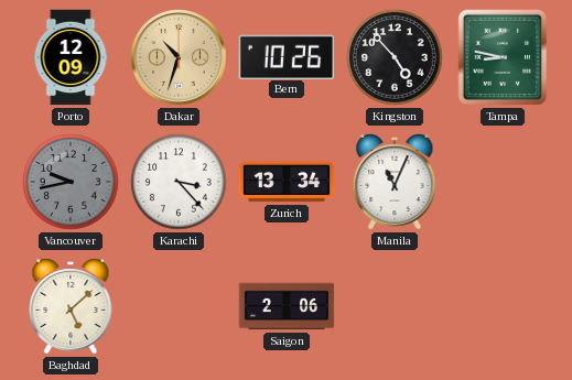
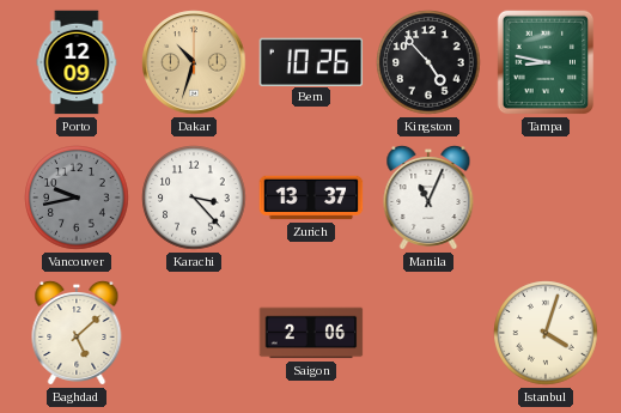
Zurich: 13:34 -> 13:37 (311, 198)
Istanbul: none -> 4:03 (546, 333)
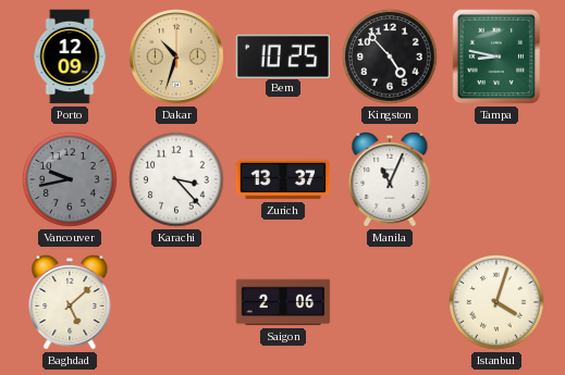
Bern: 10:26 -> 10:25 (283, 55)
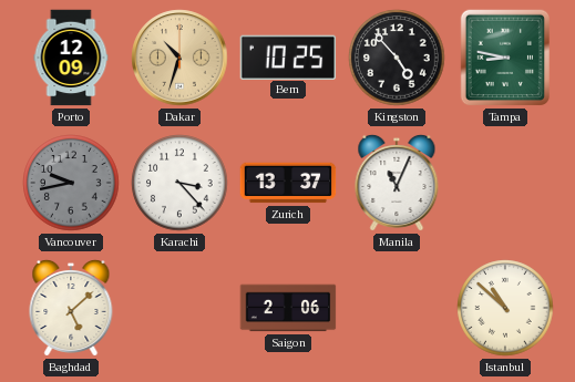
Istanbul: 4:03 -> 10:52 (505, 308)
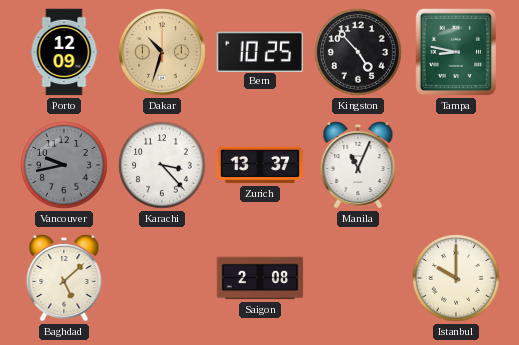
Saigon: 2:06 -> 2:08 (260, 278)
Istanbul: 10:52 -> 10:00 (456, 278)
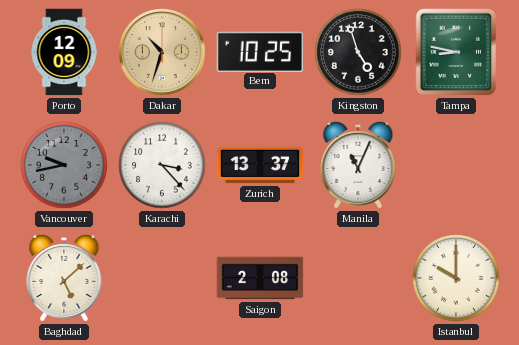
Kingston: 4:53 -> 4:57 (358, 52)
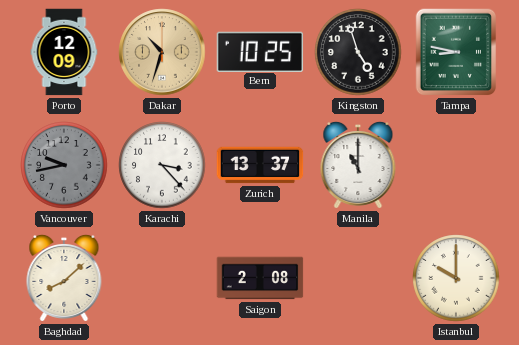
Manila: 11:04 -> 11:00 (358, 165)
Baghdad: 5:08 -> 8:08 (64, 278)
